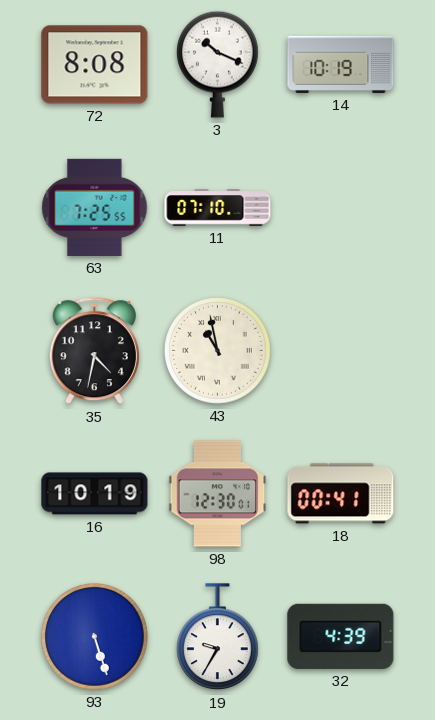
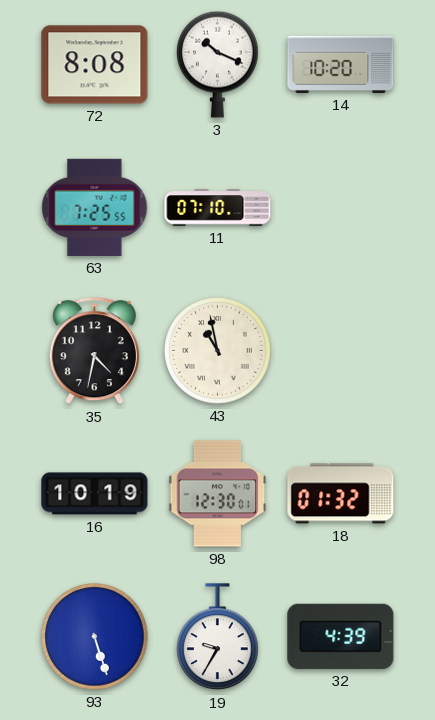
14: 10:19 -> 10:20 (341, 64)
18: 00:41 -> 01:32 (341, 494)
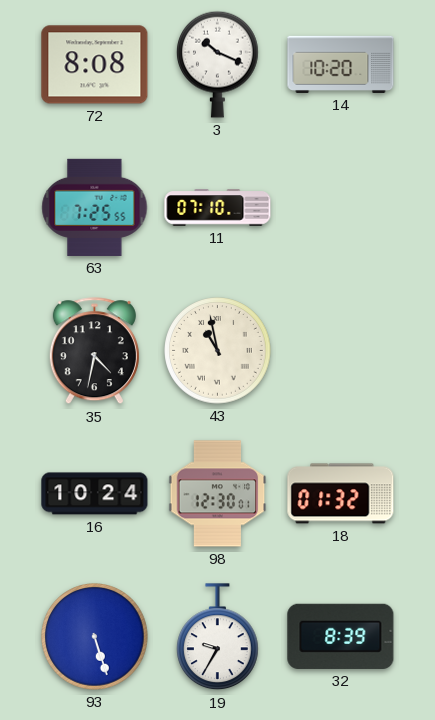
16: 10:19 -> 10:24 (95, 494)
32: 4:39 -> 8:39 (341, 636)
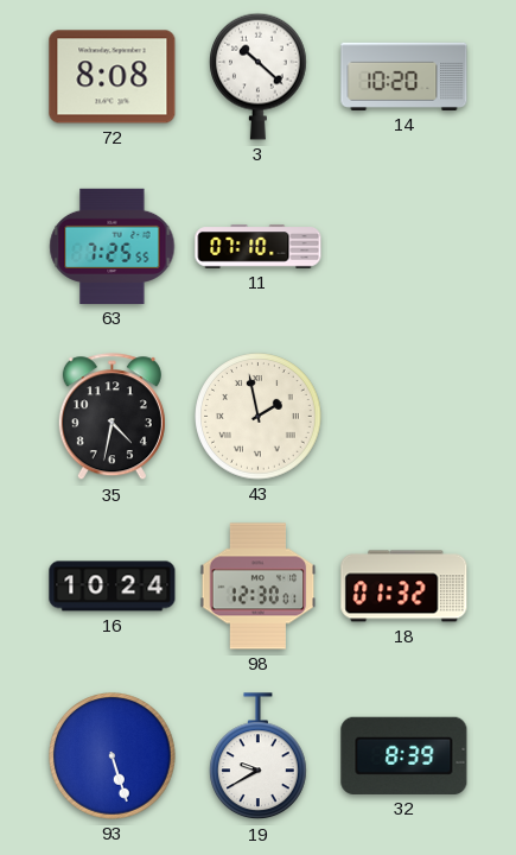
3: 10:19 -> 10:22 (259, 76)
43: 10:58 -> 1:58 (259, 417)
19: 9:35 -> 9:40 (259, 756)
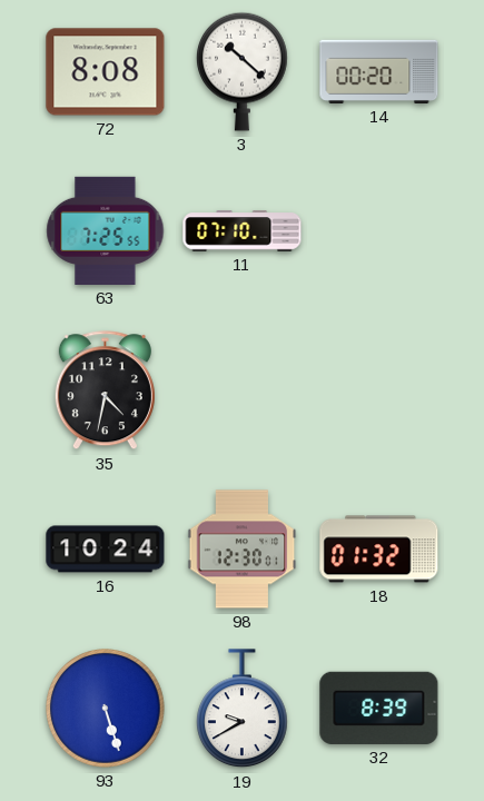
14: 10:20 -> 00:20 (379, 71)
43: 1:58 -> none (259, 417)
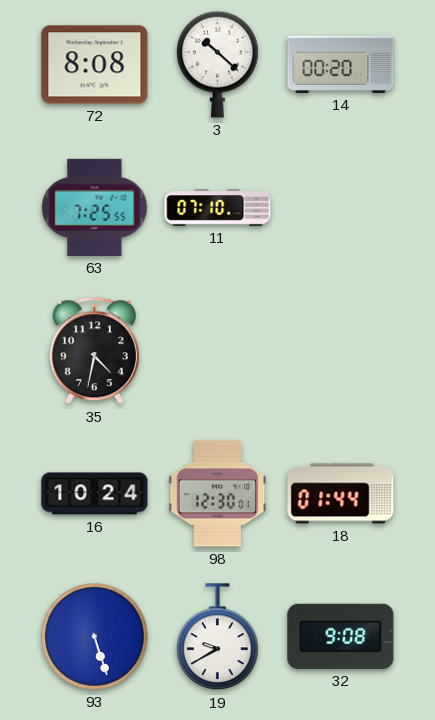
18: 01:32 -> 01:44 (341, 494)
32: 8:39 -> 9:08 (341, 636)
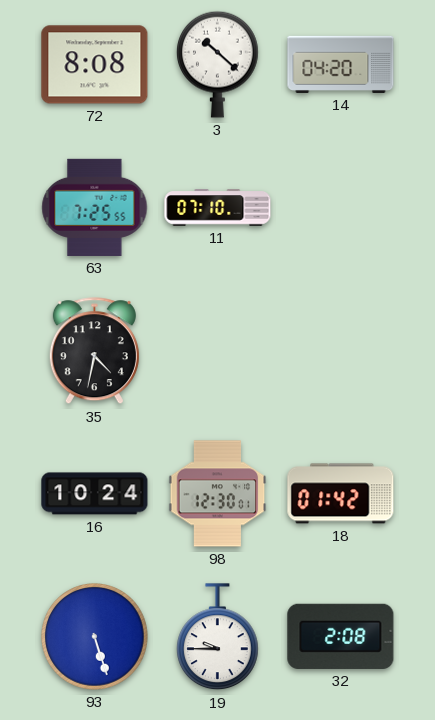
14: 00:20 -> 04:20 (341, 64)
18: 01:44 -> 01:42 (341, 494)
19: 9:40 -> 9:45 (218, 637)
32: 9:08 -> 2:08 (341, 636)
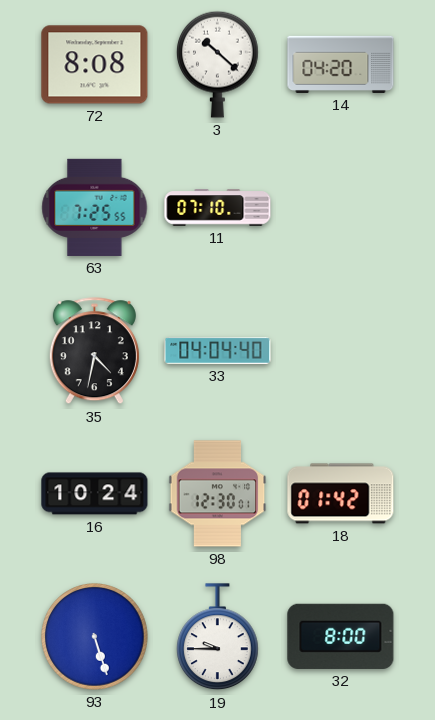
33: none -> 04:04 (218, 350)
32: 2:08 -> 8:00 (341, 636)
